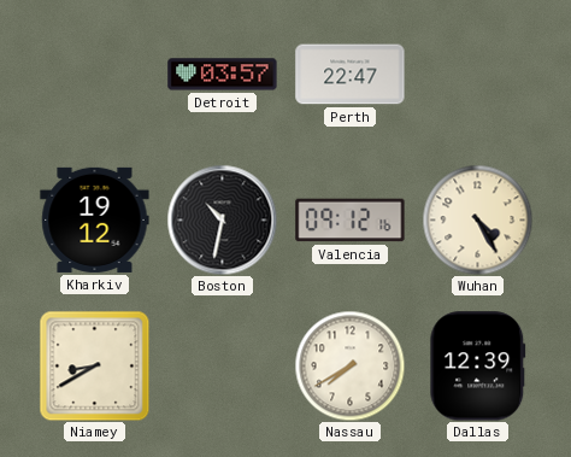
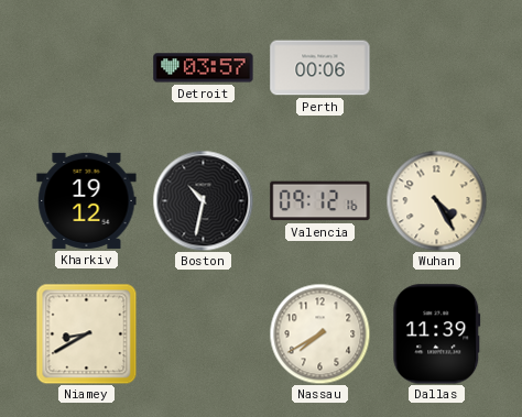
Perth: 22:47 -> 00:06 (320, 68)
Dallas: 12:39 -> 11:39 (437, 334)
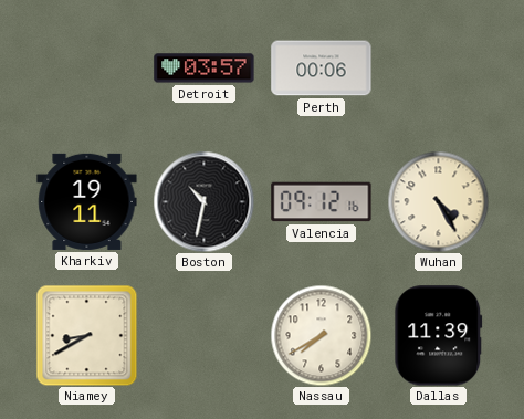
Kharkiv: 19:12 -> 19:11 (87, 201)
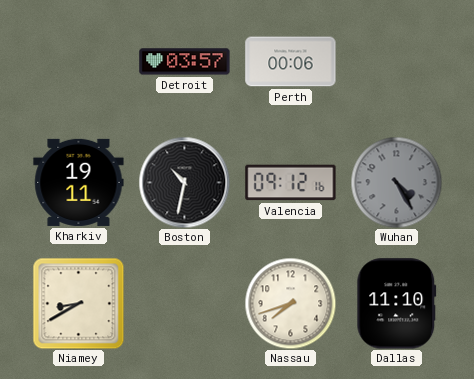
Wuhan dial: cream -> grey (396, 182)
Nassau: 7:40 -> 7:42 (290, 303)
Dallas: 11:39 -> 11:10 (397, 304)
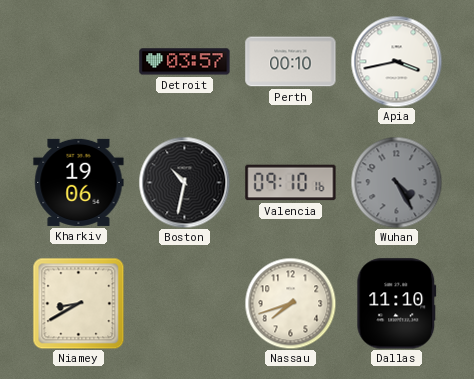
Perth: 00:06 -> 00:10 (291, 62)
Apia: none -> 3:43 (396, 61)
Kharkiv: 19:11 -> 19:06 (79, 182)
Valencia: 09:12 -> 09:10 (291, 183)
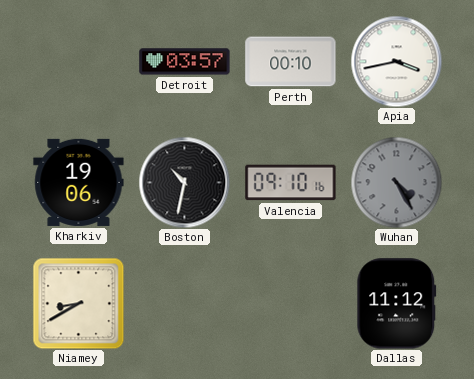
Nassau: 7:42 -> none (290, 303)
Dallas: 11:10 -> 11:12 (397, 304)
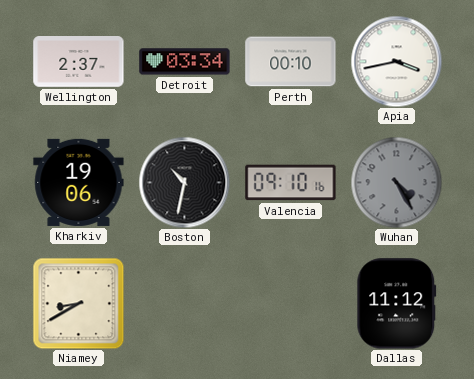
Wellington: none -> 2:37 (79, 62)
Detroit: 03:57 -> 03:34 (185, 62)
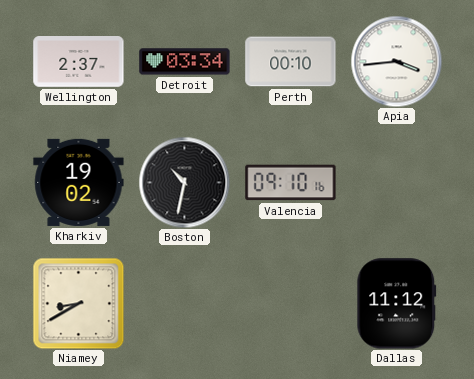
Apia: 3:43 -> 3:44 (396, 61)
Kharkiv: 19:06 -> 19:02 (79, 182)
Wuhan: 4:25 -> none (396, 182)
